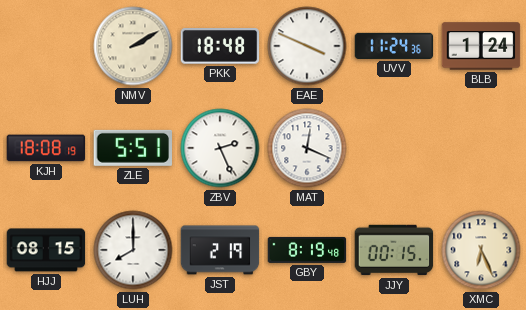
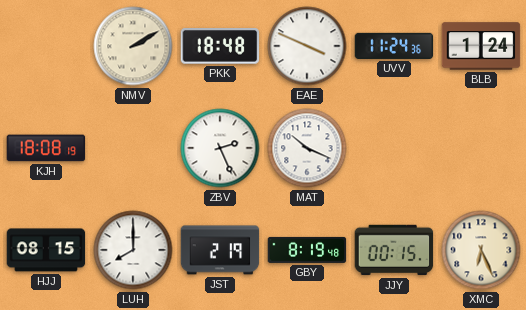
ZLE: 5:51 -> none (133, 148)
MAT: 12:19 -> 10:19 (307, 148)
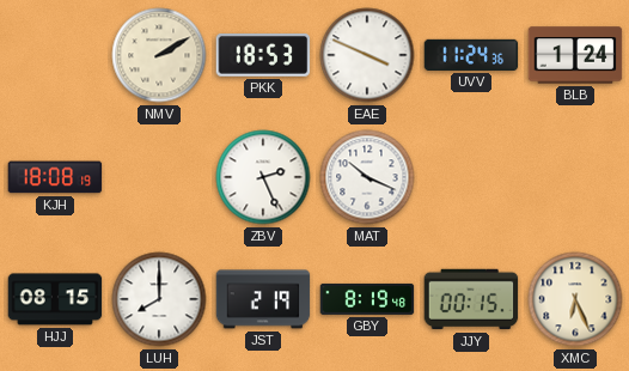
PKK: 18:48 -> 18:53 (263, 55)
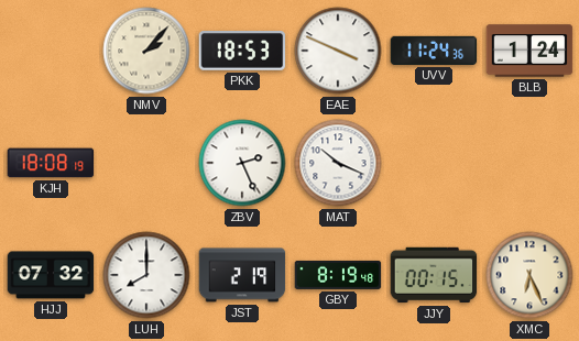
NMV: 2:10 -> 2:07 (146, 51)
HJJ: 08:15 -> 07:32 (51, 275)
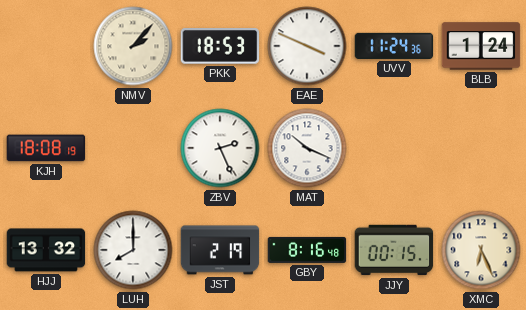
HJJ: 07:32 -> 13:32 (46, 250)
GBY: 8:19 -> 8:16 (307, 250)
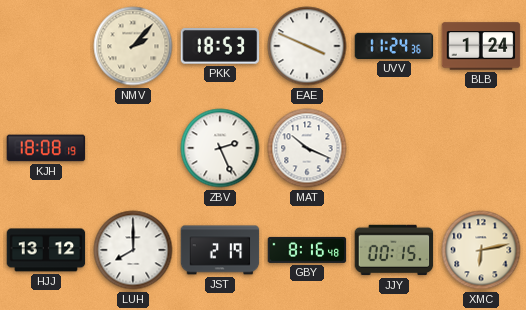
HJJ: 13:32 -> 13:12 (46, 250)
XMC: 6:26 -> 6:13 (481, 250)
